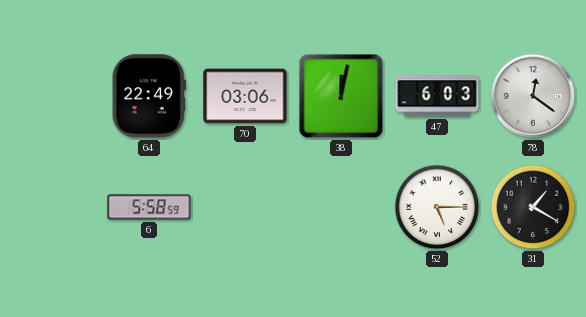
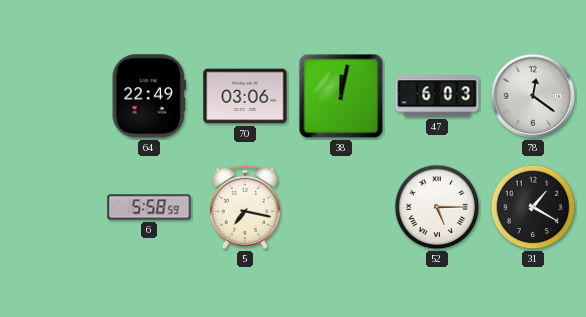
5: none -> 7:17 (245, 207)
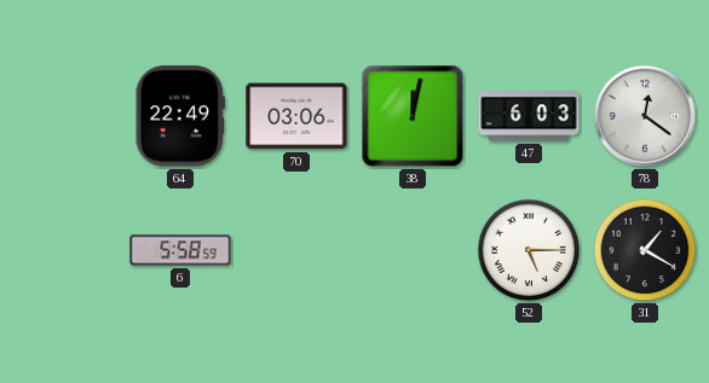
5: 7:17 -> none (245, 207)
